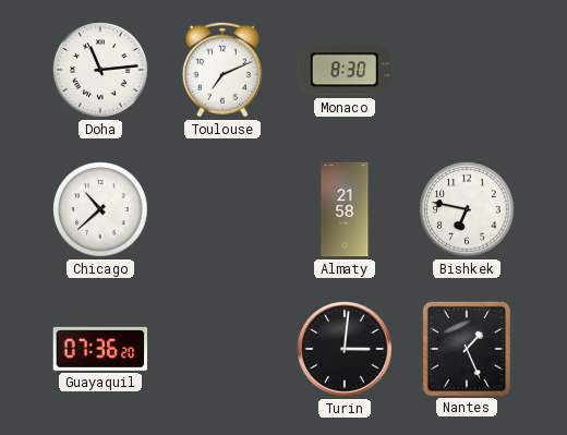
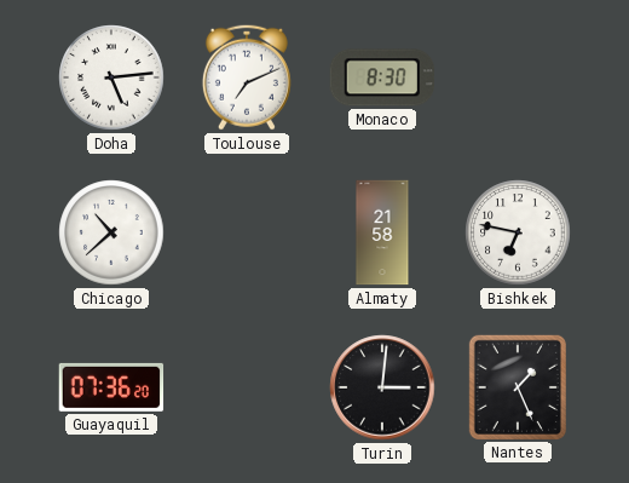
Doha: 11:14 -> 5:14 (111, 77)
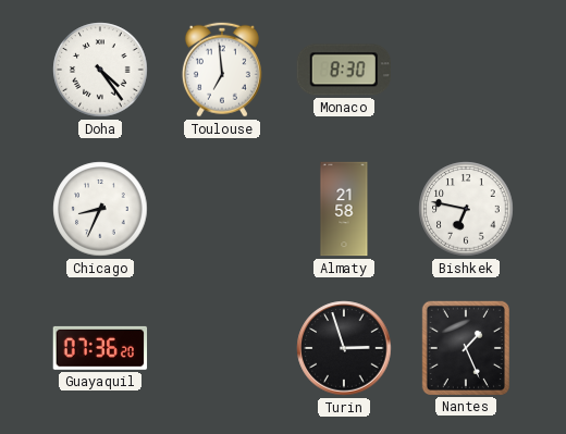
Doha: 5:14 -> 4:24 (100, 70)
Toulouse: 7:11 -> 6:59 (222, 70)
Chicago: 10:38 -> 8:34 (100, 209)
Turin: 3:01 -> 2:57 (344, 348)
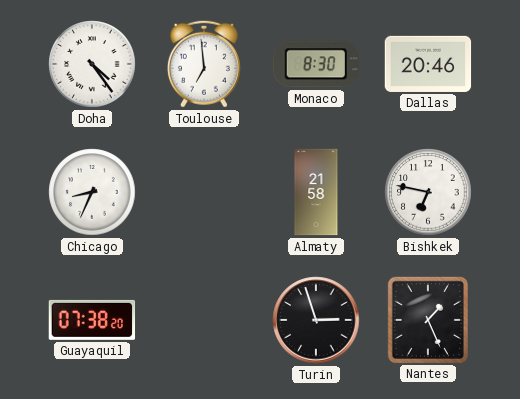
Dallas: none -> 20:46 (428, 64)
Guayaquil: 07:36 -> 07:38 (92, 320)
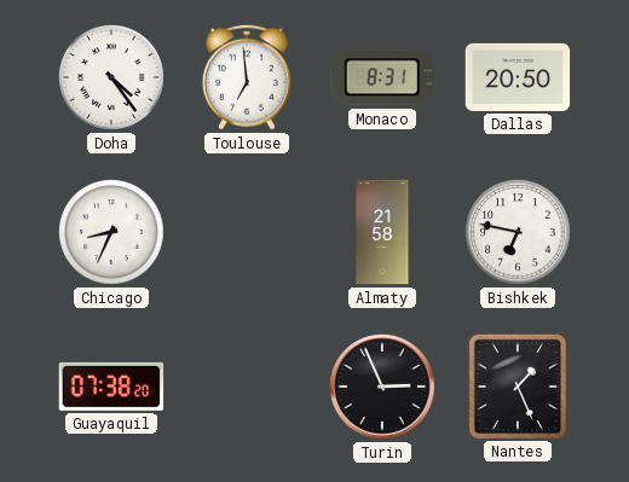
Monaco: 8:30 -> 8:31 (381, 77)
Dallas: 20:46 -> 20:50 (518, 77)
Turin: 2:57 -> 2:56 (382, 387)
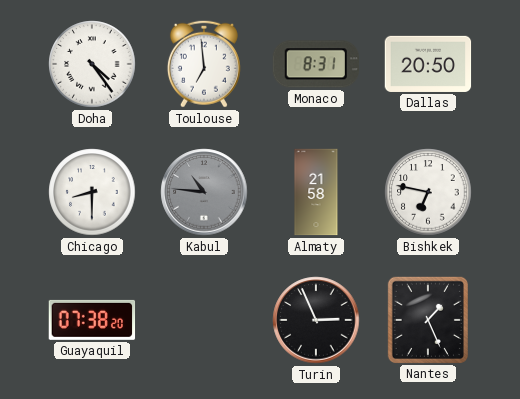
Chicago: 8:34 -> 8:30 (92, 192)
Kabul: none -> 10:46 (204, 192)
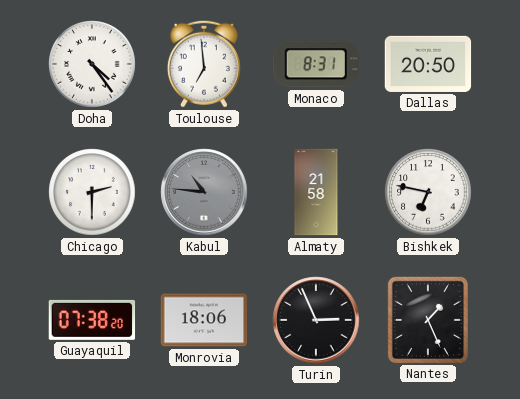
Chicago: 8:30 -> 2:30 (92, 192)
Monrovia: none -> 18:06 (204, 320)
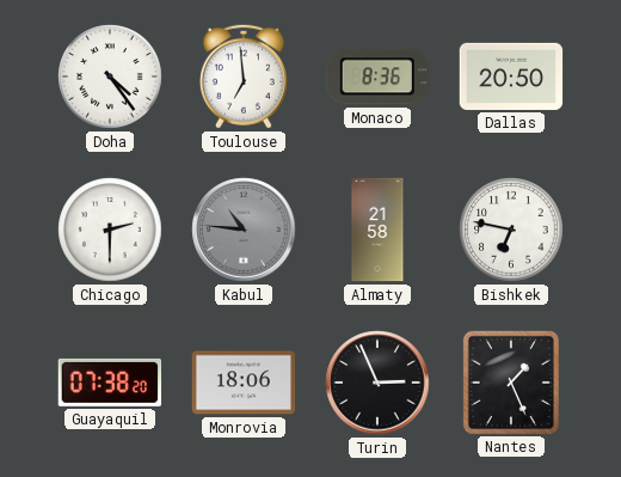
Monaco: 8:31 -> 8:36 (376, 77)
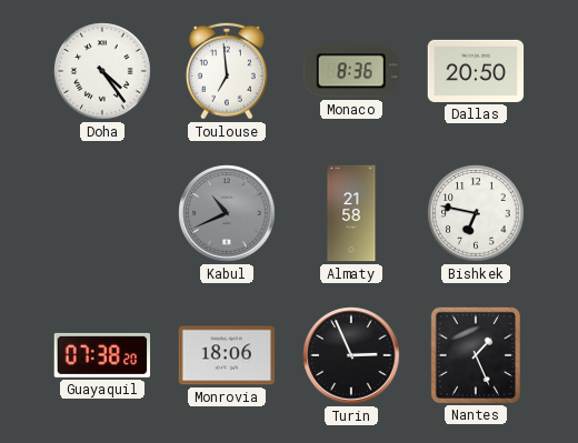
Chicago: 2:30 -> none (110, 230)
Kabul: 10:46 -> 10:41 (227, 213)
